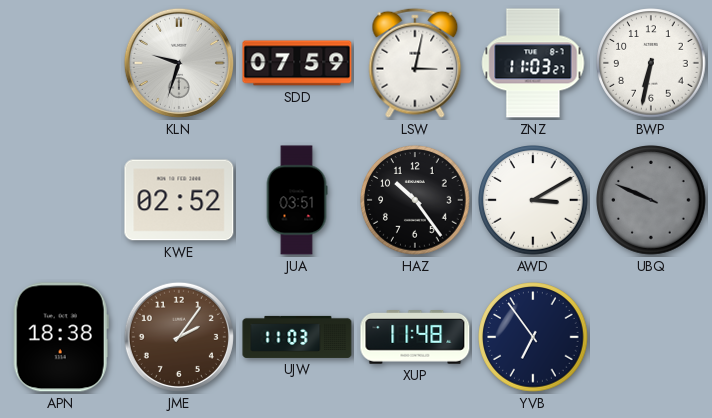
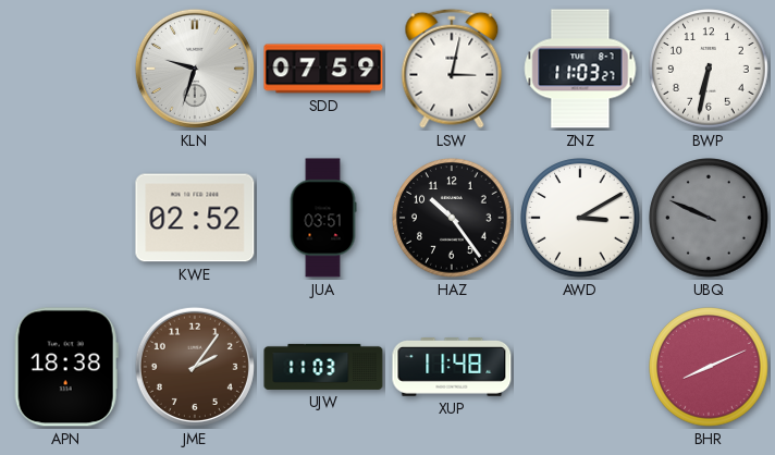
YVB: 6:54 -> none (533, 337)
BHR: none -> 8:11 (709, 367)
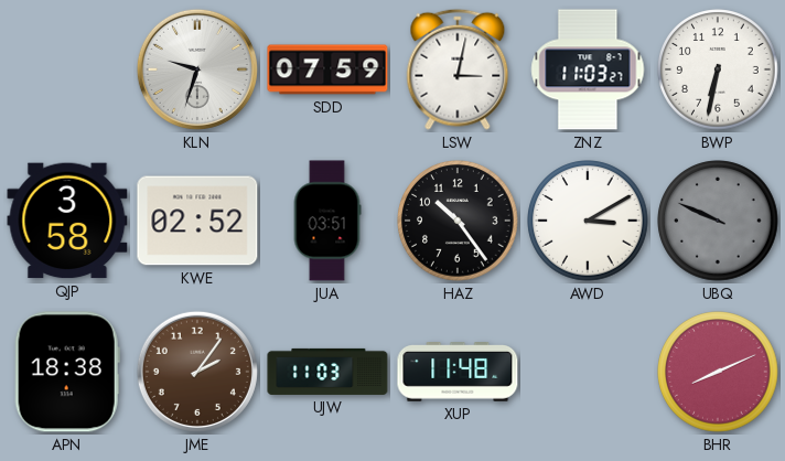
QJP: none -> 3:58 (67, 221)
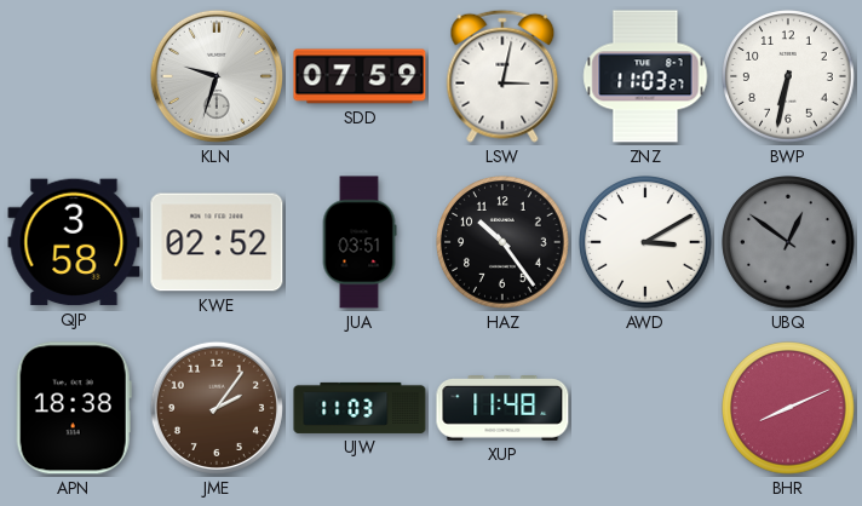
UBQ: 9:49 -> 12:51 (788, 242)
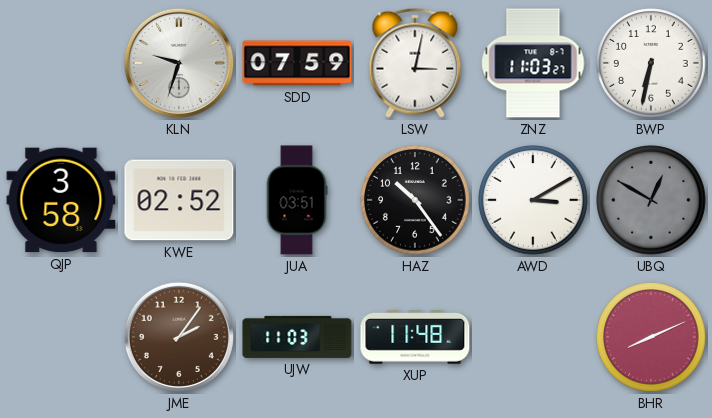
UBQ: 12:51 -> 12:50 (651, 200)
APN: 18:38 -> none (74, 408)
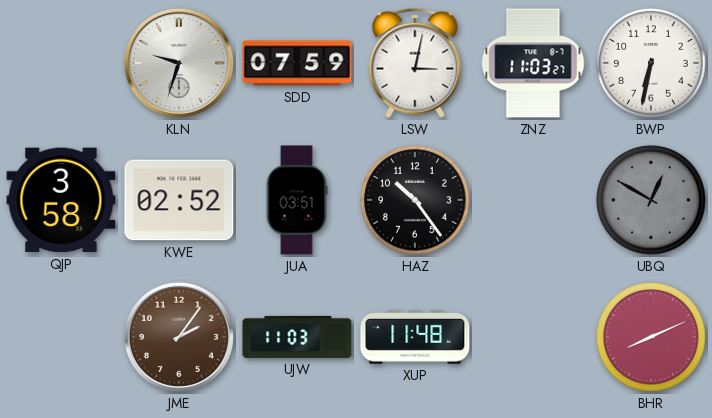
AWD: 3:10 -> none (533, 200)
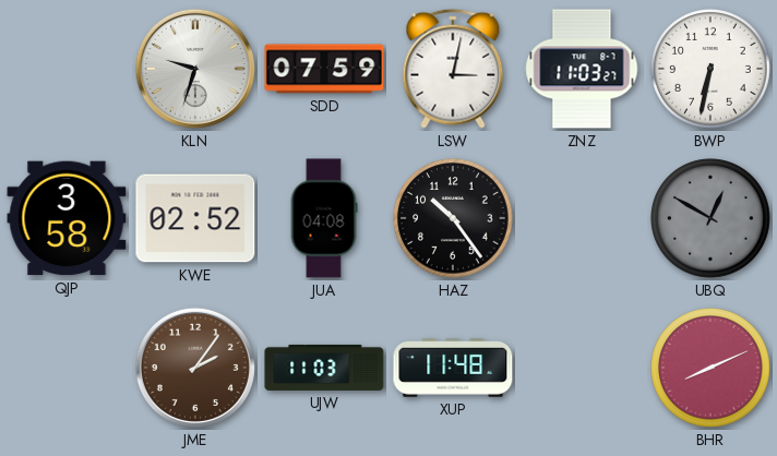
JUA: 03:51 -> 04:08 (324, 218)
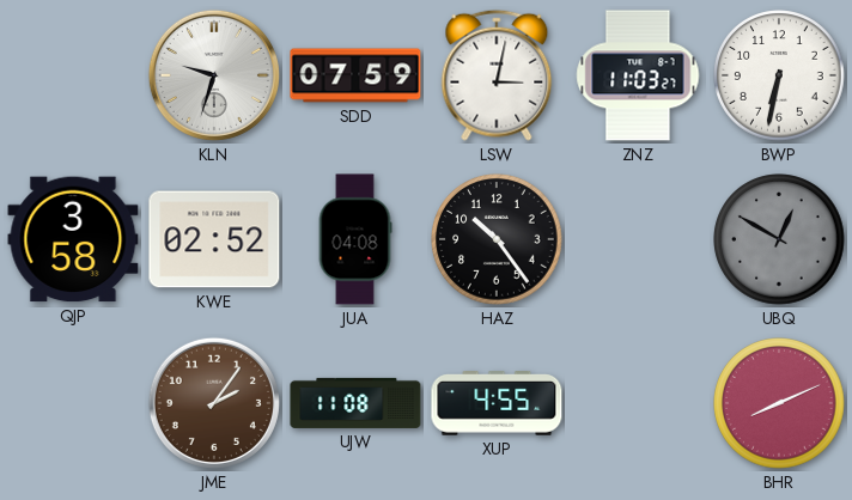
UJW: 11:03 -> 11:08 (355, 403)
XUP: 11:48 -> 4:55 (497, 404)
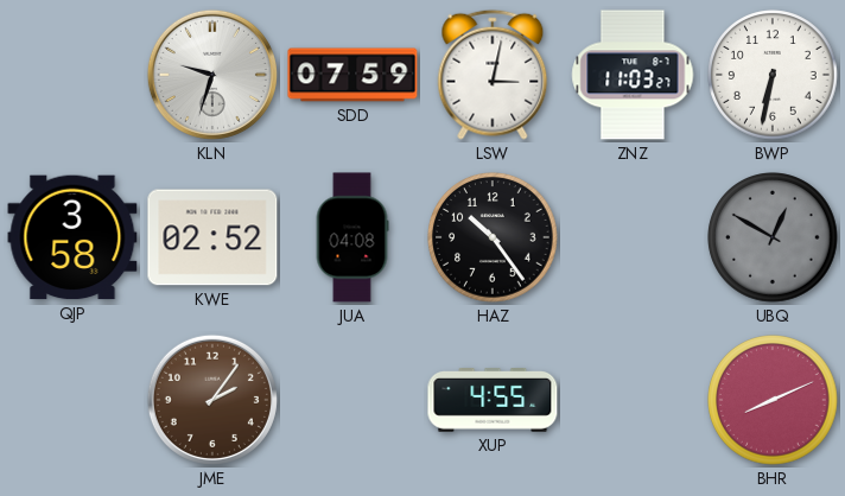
UJW: 11:08 -> none (355, 403)
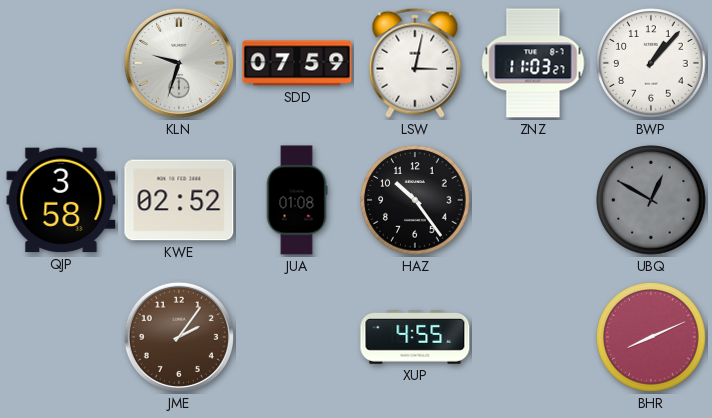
BWP: 6:32 -> 1:07 (651, 63)
JUA: 04:08 -> 01:08 (297, 200)
